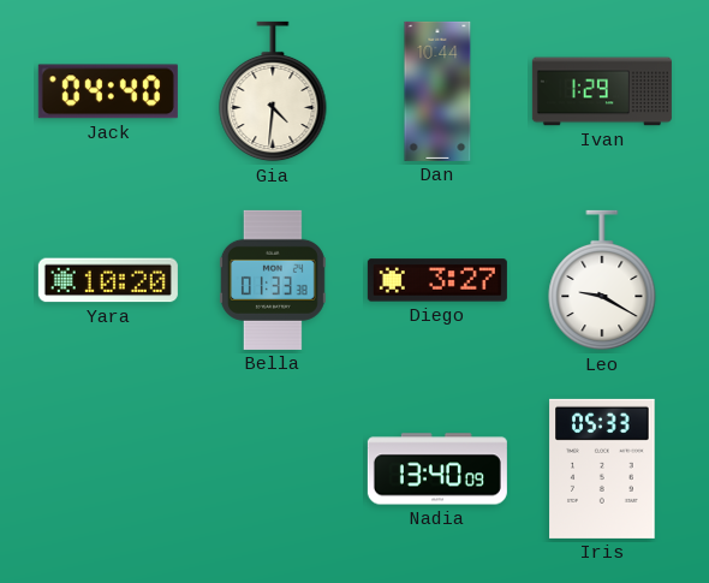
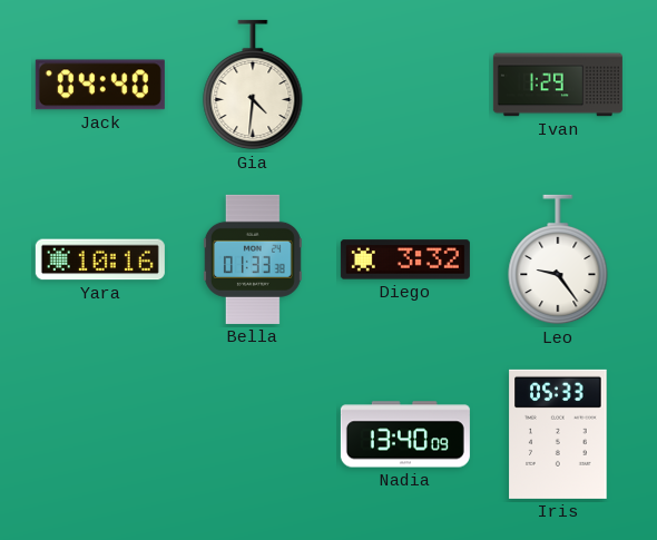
Dan: 10:44 -> none (437, 91)
Yara: 10:20 -> 10:16 (100, 259)
Diego: 3:27 -> 3:32 (405, 259)
Leo: 9:20 -> 9:24 (558, 259)
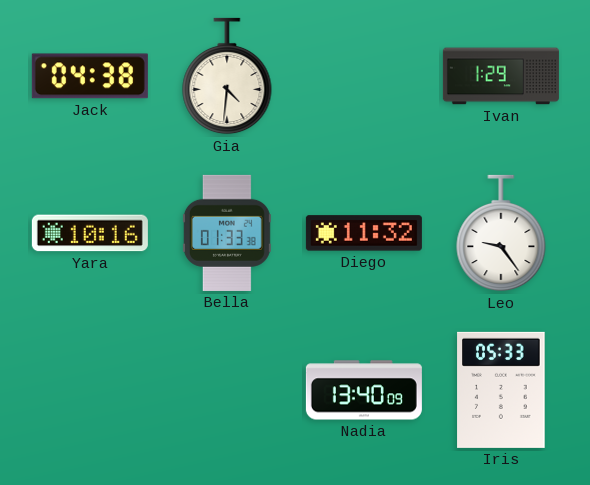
Jack: 04:40 -> 04:38 (90, 76)
Diego: 3:32 -> 11:32 (364, 233)
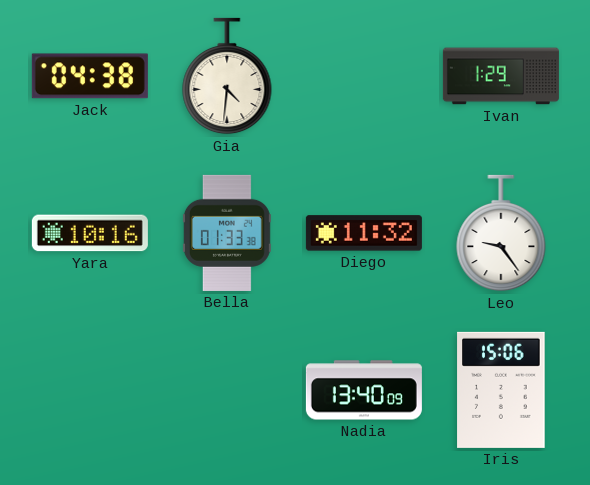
Iris: 05:33 -> 15:06 (501, 390)
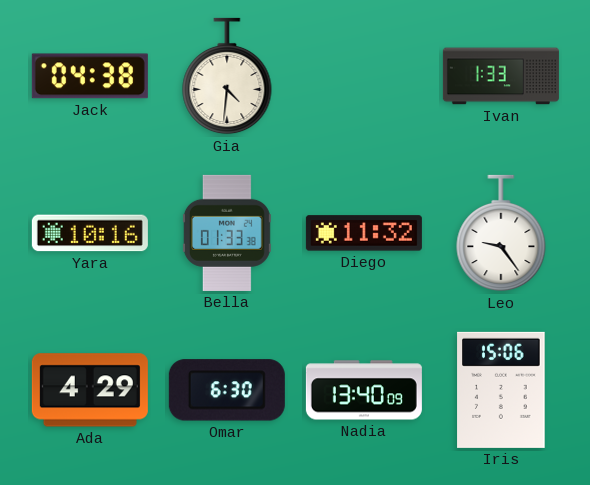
Ivan: 1:29 -> 1:33 (501, 76)
Ada: none -> 4:29 (90, 390)
Omar: none -> 6:30 (227, 390)
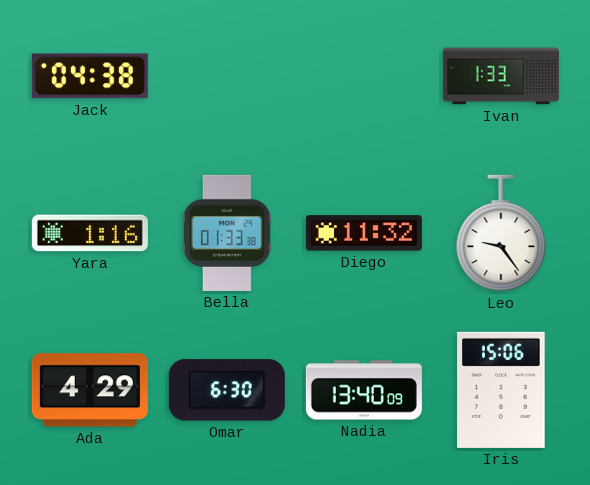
Gia: 4:31 -> none (227, 76)
Yara: 10:16 -> 1:16 (90, 233)
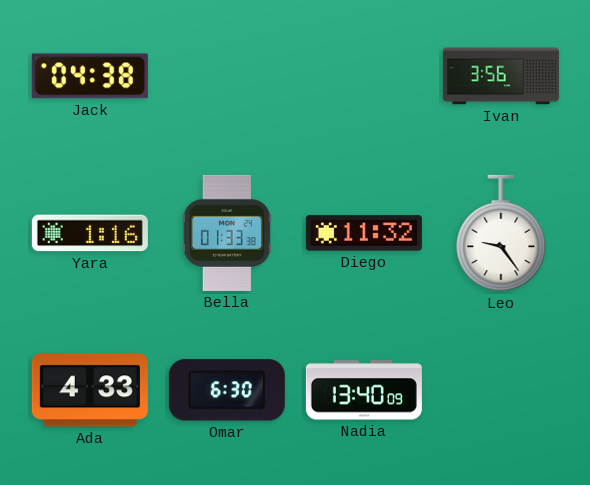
Ivan: 1:33 -> 3:56 (501, 76)
Ada: 4:29 -> 4:33 (90, 390)
Iris: 15:06 -> none (501, 390)
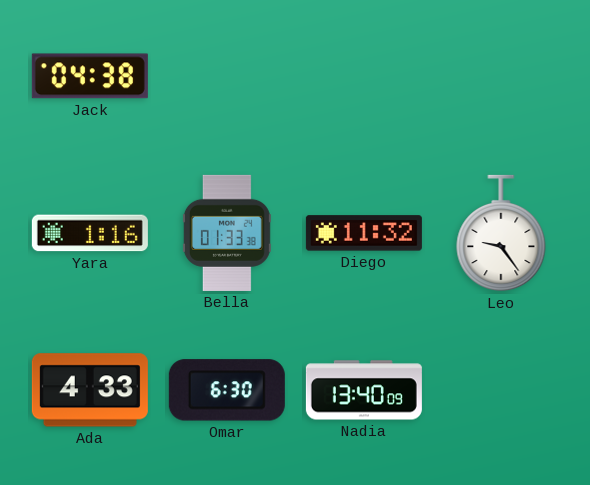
Ivan: 3:56 -> none (501, 76)
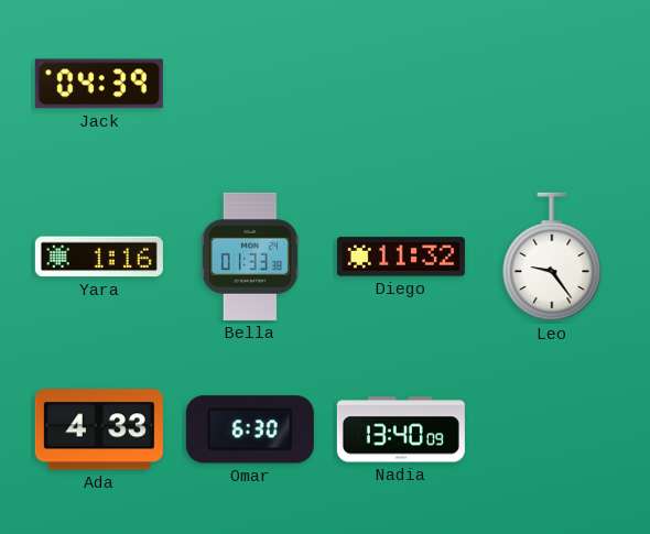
Jack: 04:38 -> 04:39 (99, 84)
